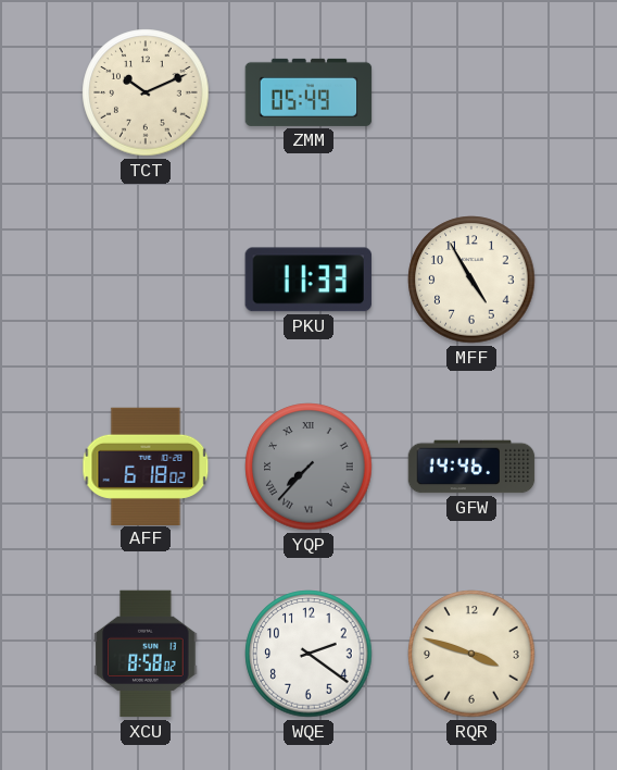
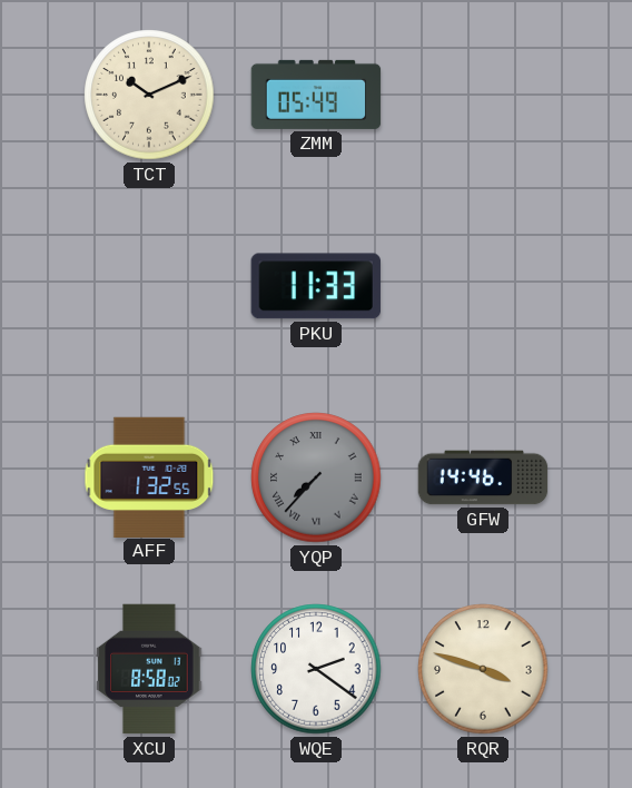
MFF: 4:55 -> none (471, 280)
AFF: 6:18 -> 1:32 (149, 476)
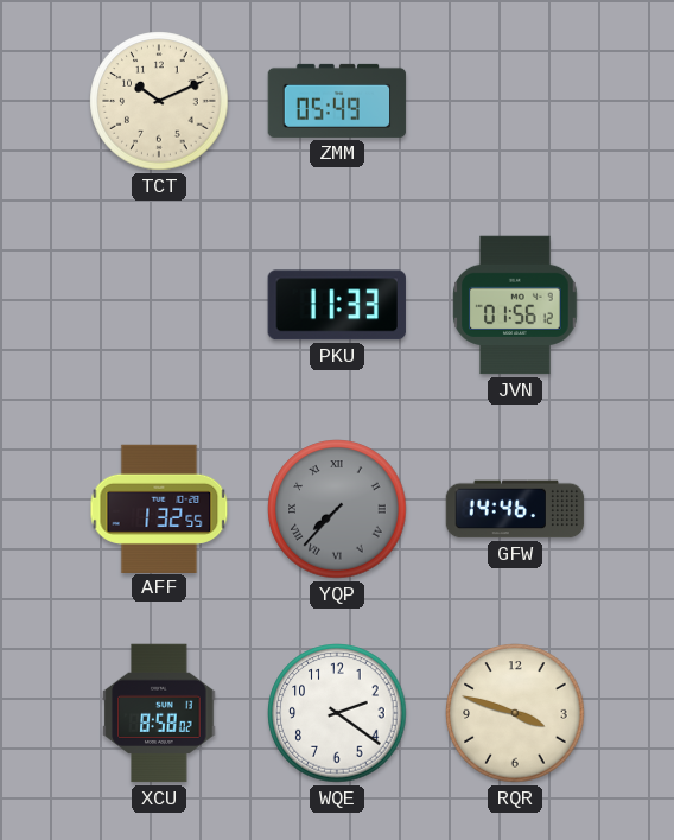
JVN: none -> 01:56 (515, 305)
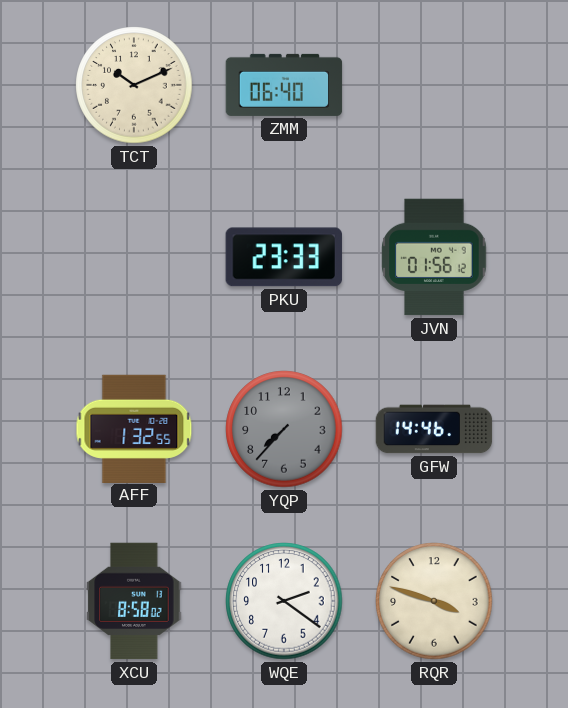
ZMM: 05:49 -> 06:40 (284, 85)
PKU: 11:33 -> 23:33 (284, 257)
YQP numerals: Roman -> Arabic (284, 429)
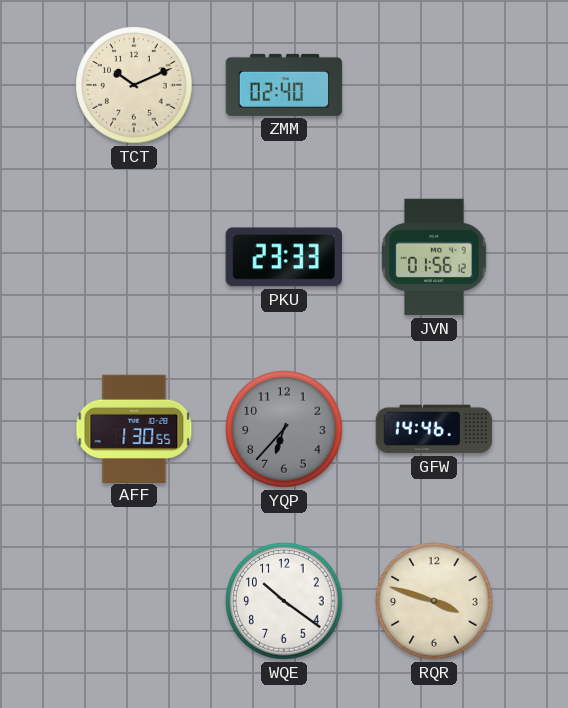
ZMM: 06:40 -> 02:40 (284, 85)
AFF: 1:32 -> 1:30 (134, 428)
YQP: 7:37 -> 6:37 (284, 429)
XCU: 8:58 -> none (134, 601)
WQE: 2:21 -> 10:21 (284, 601)
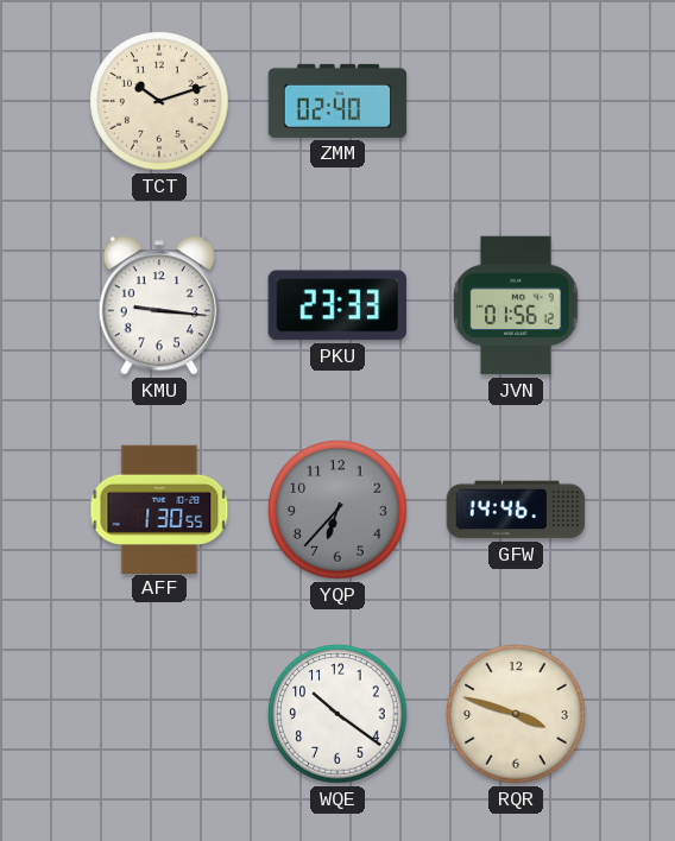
TCT: 10:11 -> 10:12 (159, 101)
KMU: none -> 9:16 (159, 305)
